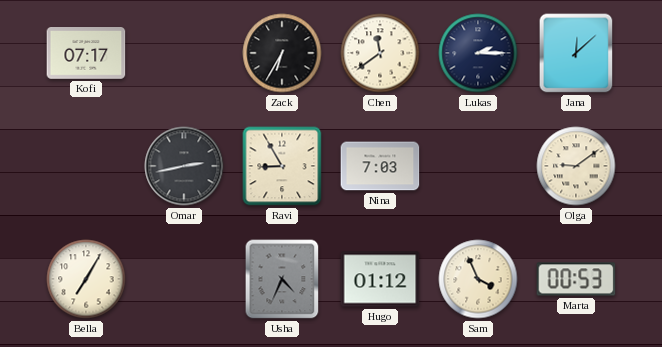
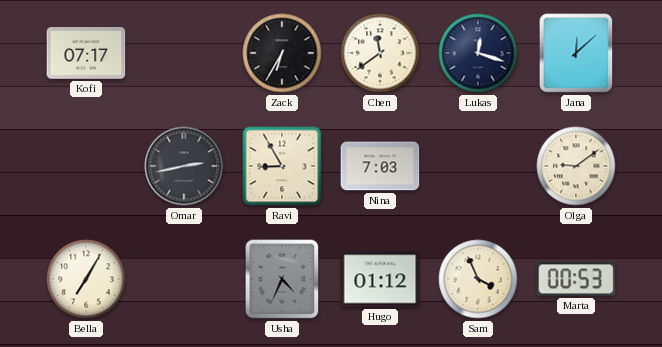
Lukas: 2:15 -> 12:18 (478, 53)
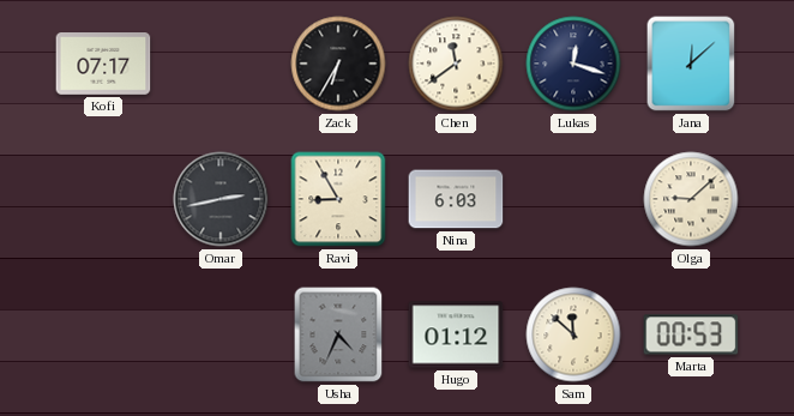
Nina: 7:03 -> 6:03 (456, 199)
Olga: 9:09 -> 9:08 (691, 199)
Bella: 7:05 -> none (86, 279)
Sam: 3:56 -> 11:52 (573, 334)
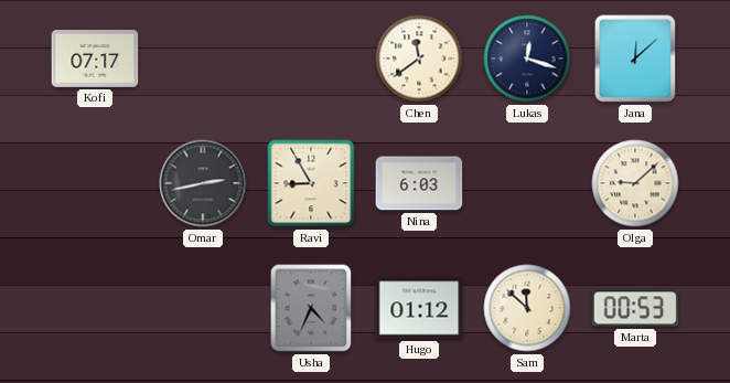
Zack: 6:35 -> none (338, 64)
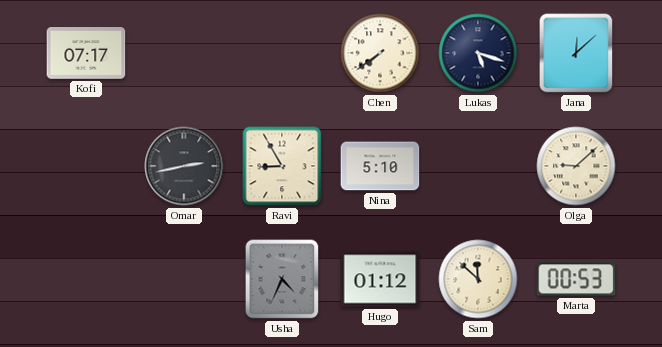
Chen: 11:39 -> 7:39 (380, 53)
Lukas: 12:18 -> 5:18 (478, 53)
Nina: 6:03 -> 5:10 (380, 166)
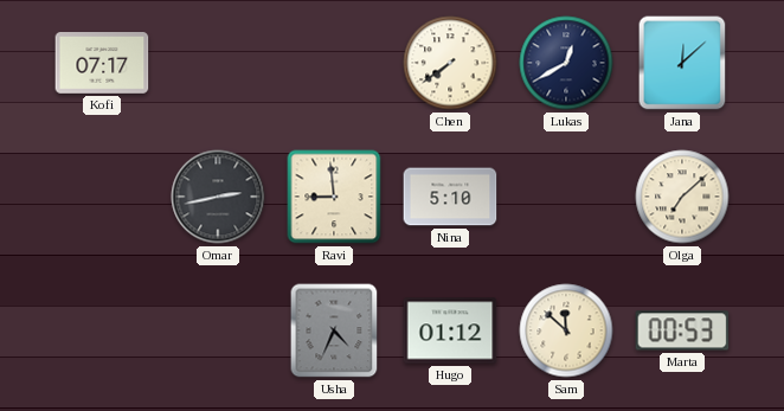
Lukas: 5:18 -> 12:40 (566, 63)
Ravi: 8:55 -> 8:59 (334, 197)
Olga: 9:08 -> 7:08 (682, 197)
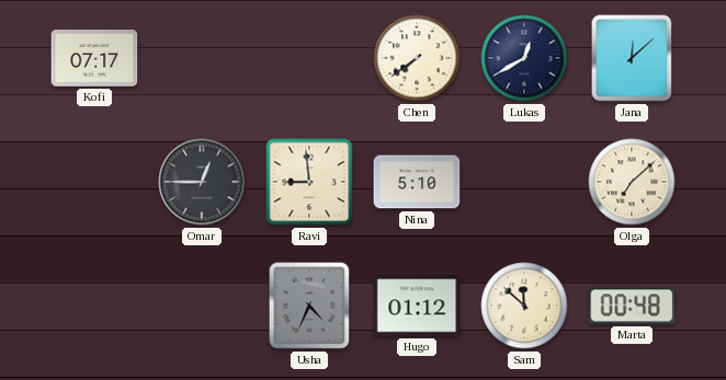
Omar: 2:43 -> 12:45 (202, 182)
Marta: 00:53 -> 00:48 (632, 306)
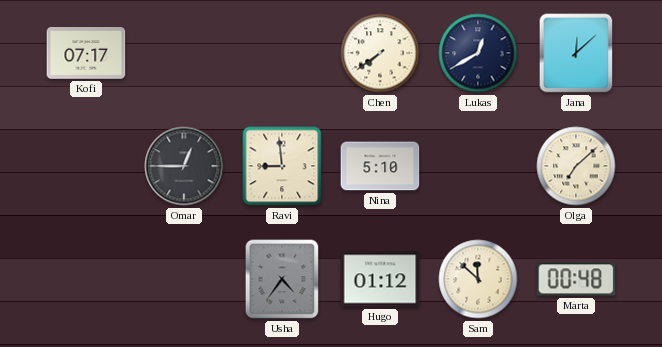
Usha: 4:34 -> 4:36 (282, 279)
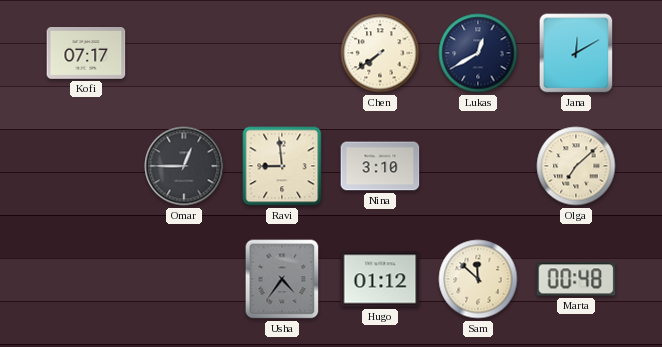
Jana: 12:08 -> 12:10 (576, 53)
Nina: 5:10 -> 3:10 (380, 166)
